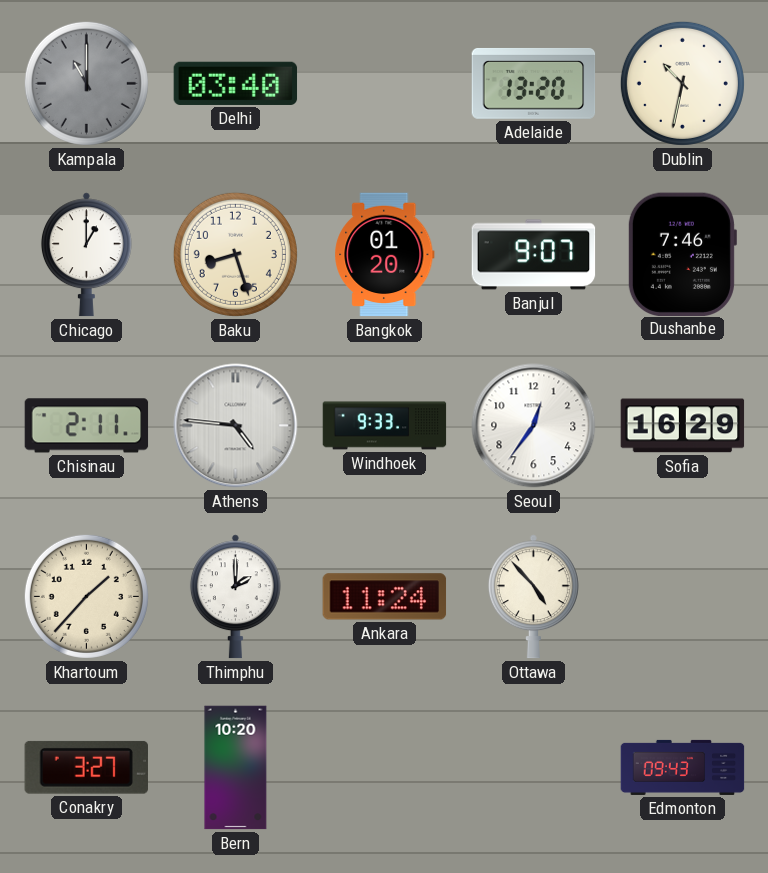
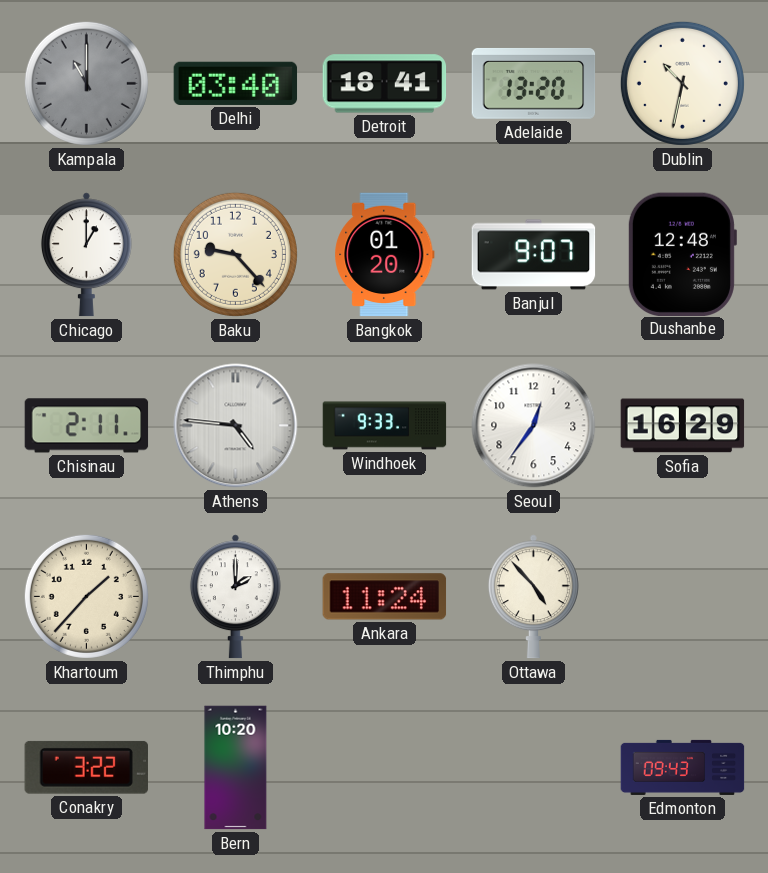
Detroit: none -> 18:41 (385, 84)
Baku: 8:27 -> 9:23 (235, 254)
Dushanbe: 7:46 -> 12:48 (682, 254)
Conakry: 3:27 -> 3:22 (86, 767)
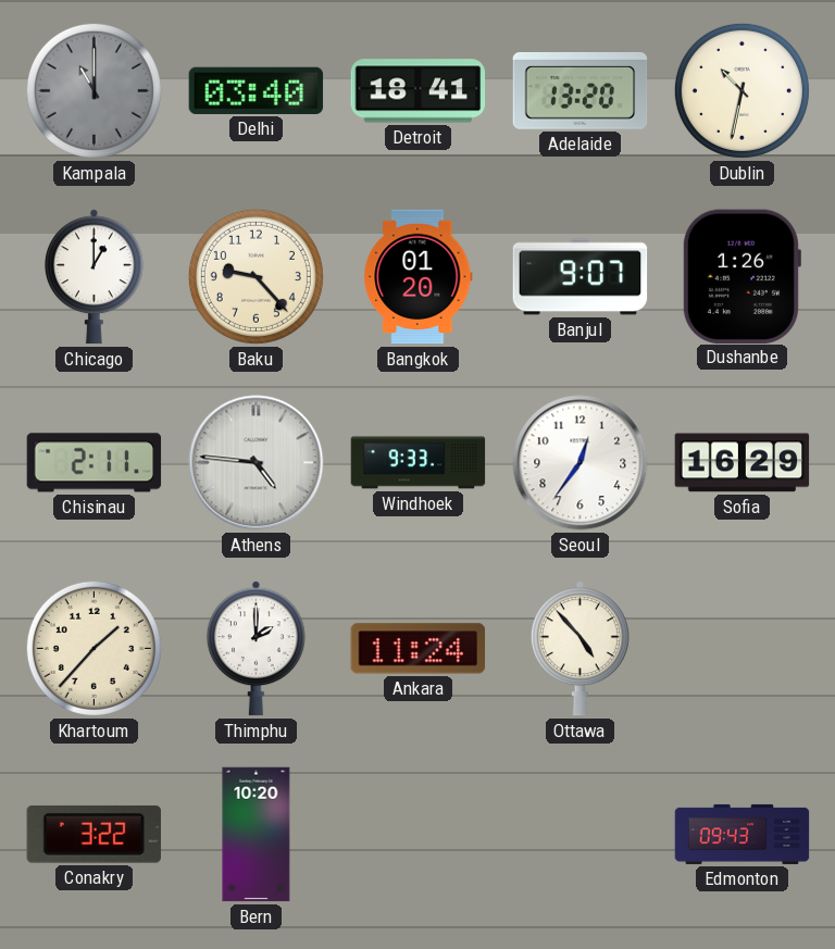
Dushanbe: 12:48 -> 1:26 (741, 276)
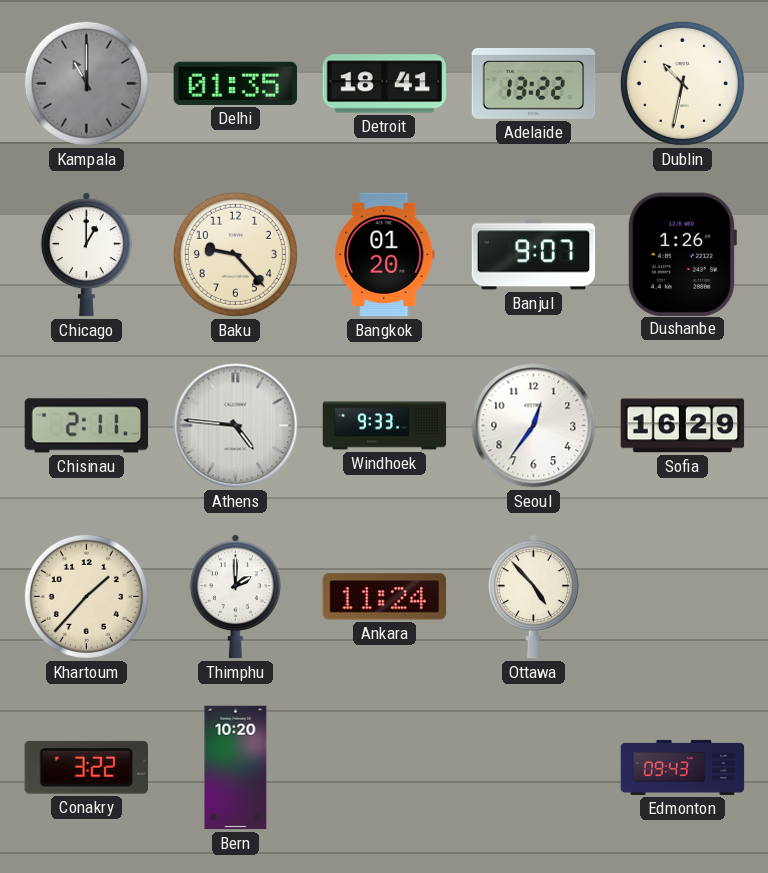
Delhi: 03:40 -> 01:35 (236, 83)
Adelaide: 13:20 -> 13:22 (534, 83)
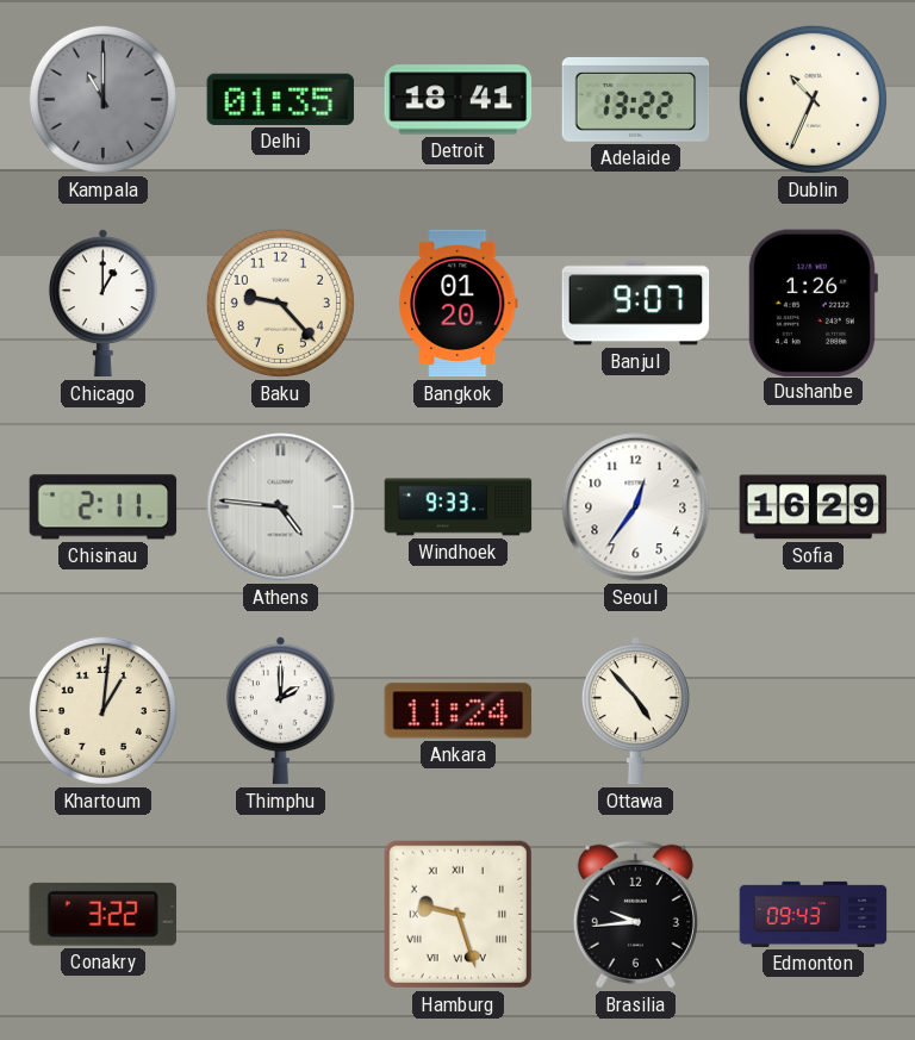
Dublin: 10:32 -> 10:34 (813, 99)
Khartoum: 1:37 -> 1:01 (102, 710)
Bern: 10:20 -> none (236, 768)
Hamburg: none -> 9:27 (457, 914)
Brasilia: none -> 9:44 (635, 914)
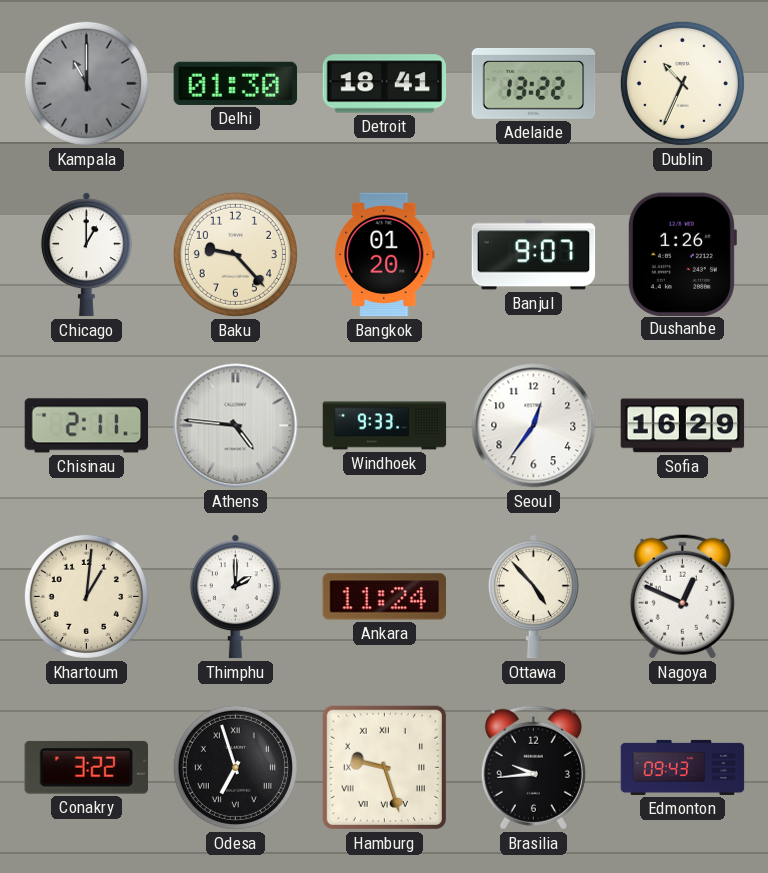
Delhi: 01:35 -> 01:30 (236, 83)
Nagoya: none -> 12:49 (682, 596)
Odesa: none -> 6:57 (235, 767)
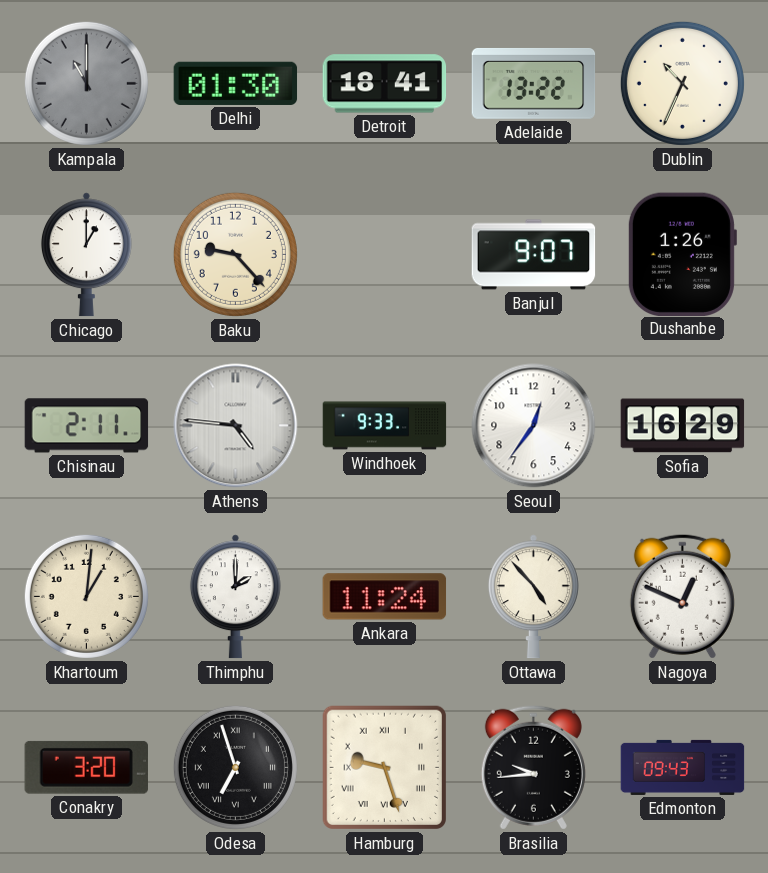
Bangkok: 01:20 -> none (385, 255)
Conakry: 3:22 -> 3:20 (86, 767)
